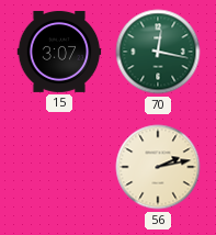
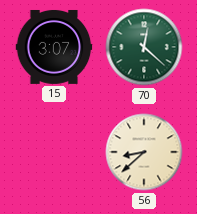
70: 12:17 -> 12:22 (144, 47)
56: 2:13 -> 8:38 (144, 152)
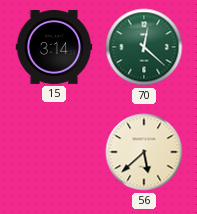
15: 3:07 -> 3:14 (54, 47)
56: 8:38 -> 5:38 (144, 152)
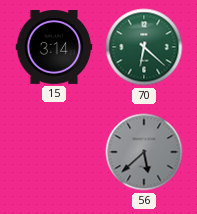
70: 12:22 -> 6:22 (144, 47)
56 dial: cream -> grey (144, 152)
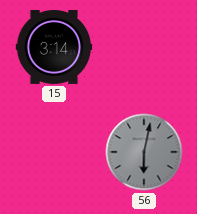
70: 6:22 -> none (144, 47)
56: 5:38 -> 6:02 (144, 152)
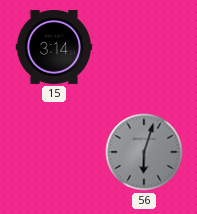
56: 6:02 -> 6:03 (144, 152)
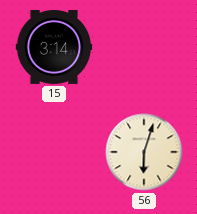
56 dial: grey -> cream (144, 152)
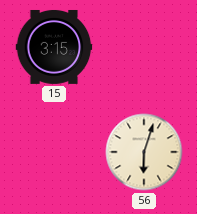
15: 3:14 -> 3:15 (54, 47)
